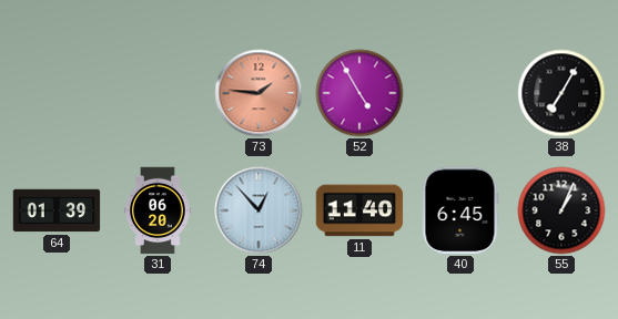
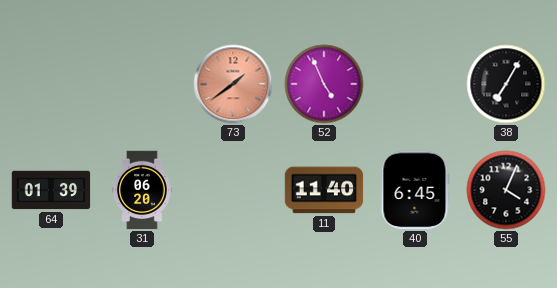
73: 1:46 -> 1:39 (233, 84)
52: 4:55 -> 4:56 (324, 84)
74: 12:53 -> none (259, 210)
55: 1:04 -> 4:04 (506, 190)
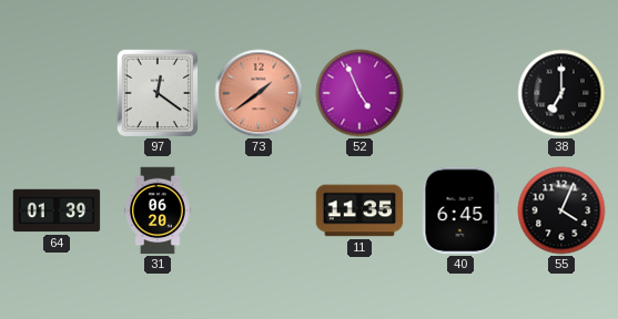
97: none -> 12:21 (156, 92)
38: 7:05 -> 7:00 (561, 93)
11: 11:40 -> 11:35 (359, 210)
